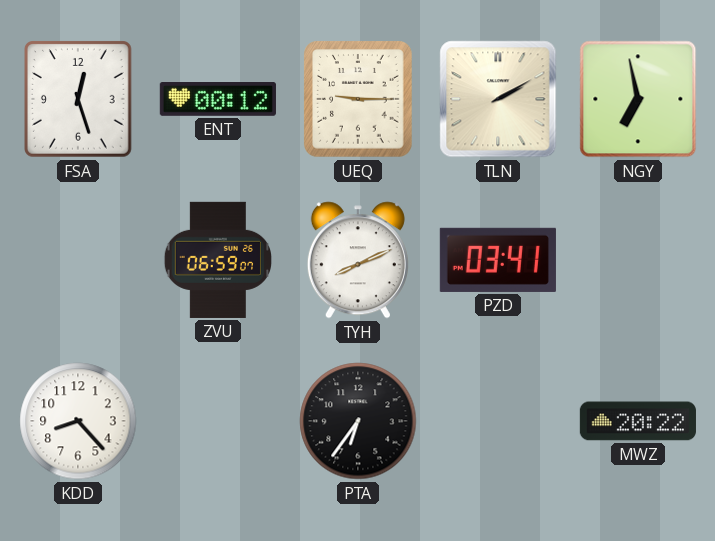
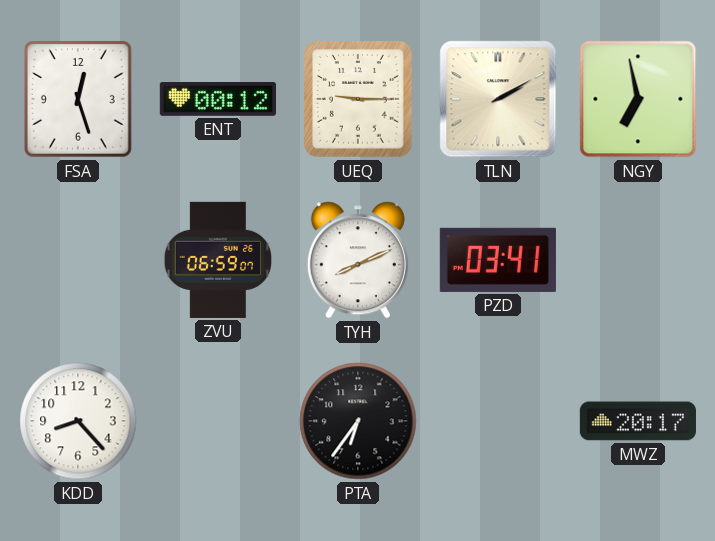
MWZ: 20:22 -> 20:17 (638, 421)
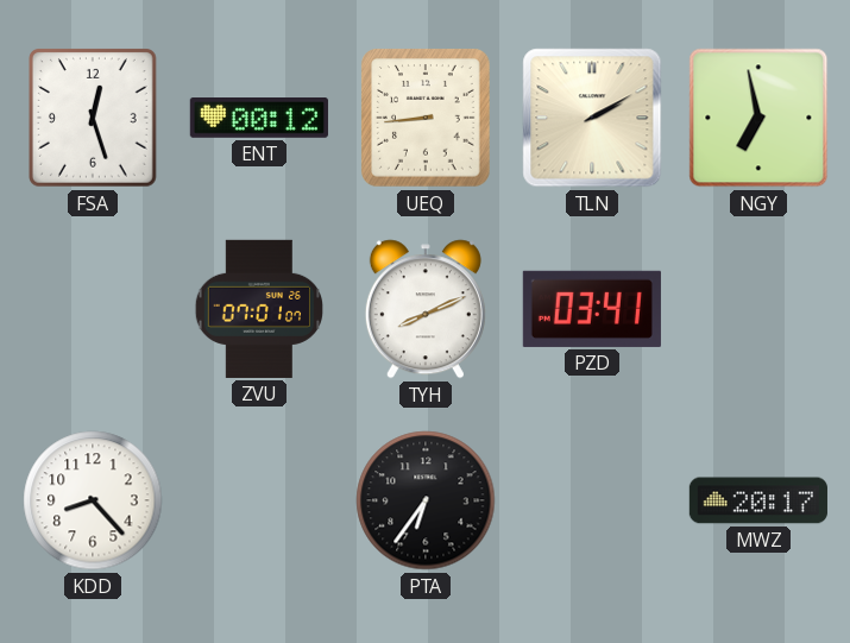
UEQ: 9:15 -> 8:44 (427, 118)
ZVU: 06:59 -> 07:01 (258, 309)
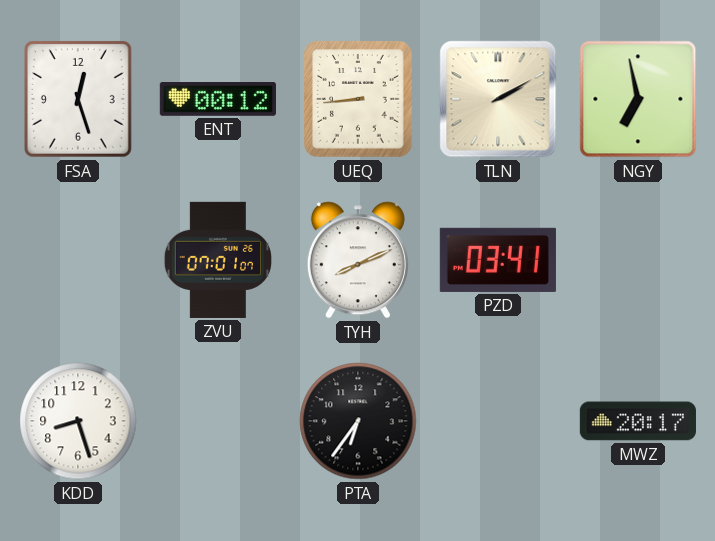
KDD: 8:23 -> 8:27 (78, 421)
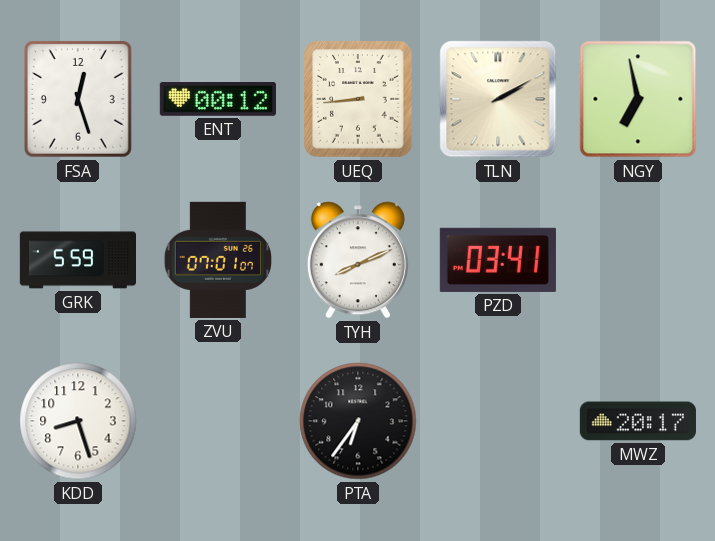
GRK: none -> 5:59 (77, 260)
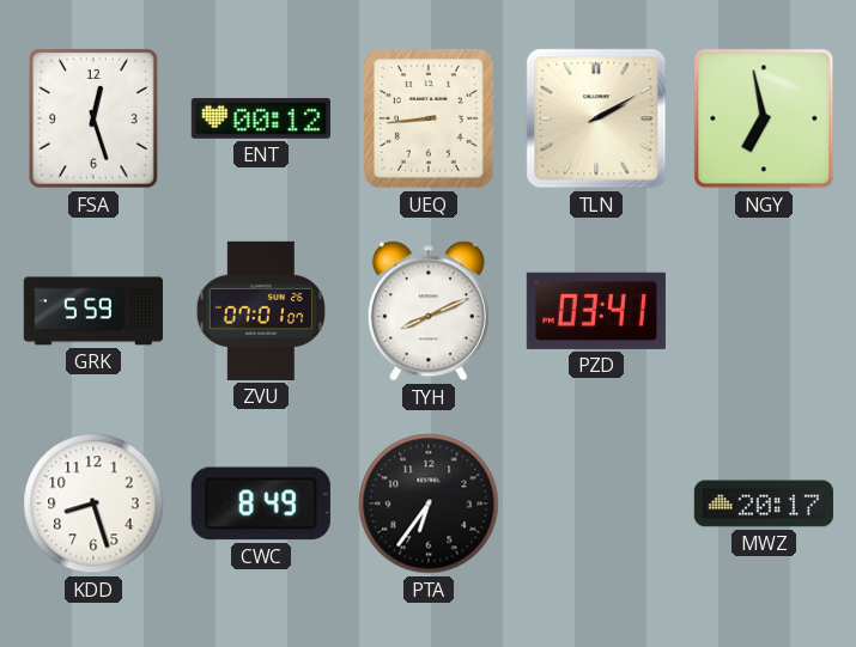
CWC: none -> 8:49 (261, 503)
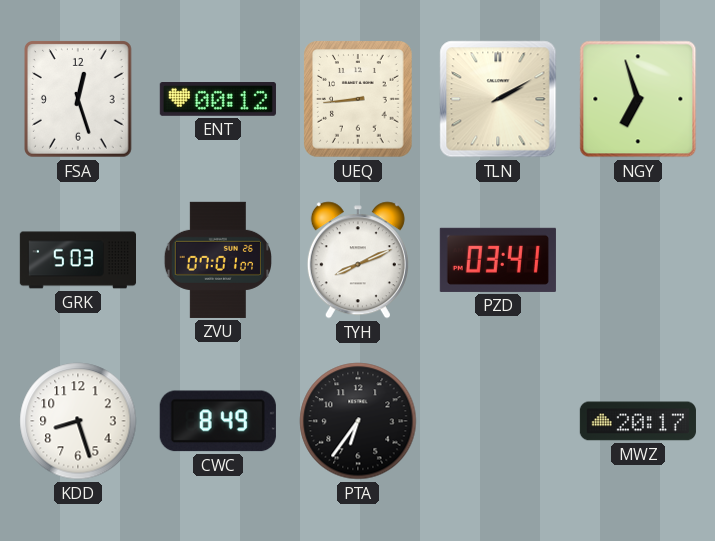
NGY: 6:58 -> 6:57 (638, 99)
GRK: 5:59 -> 5:03 (77, 260)
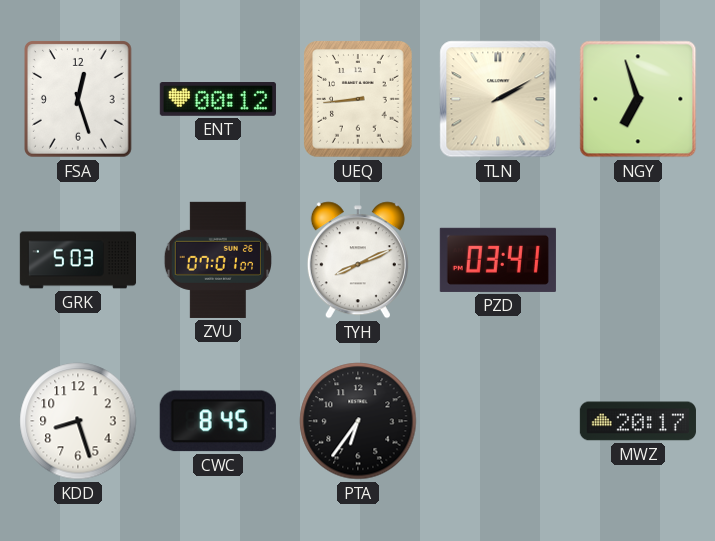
CWC: 8:49 -> 8:45 (218, 421)
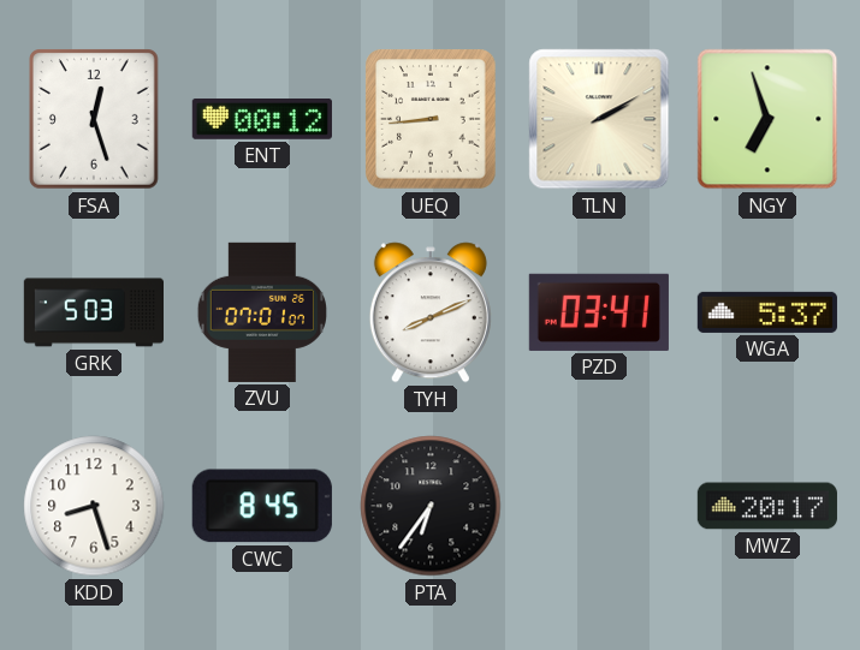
WGA: none -> 5:37 (767, 312)
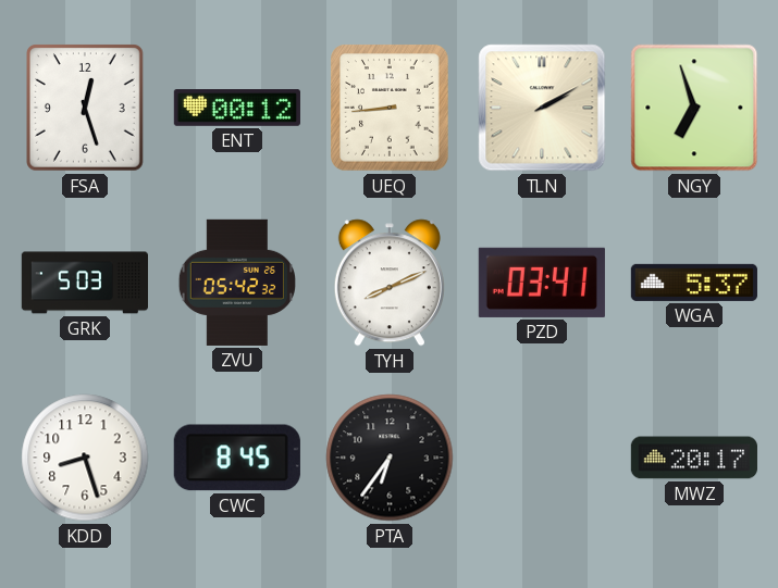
ZVU: 07:01 -> 05:42 (236, 283)
